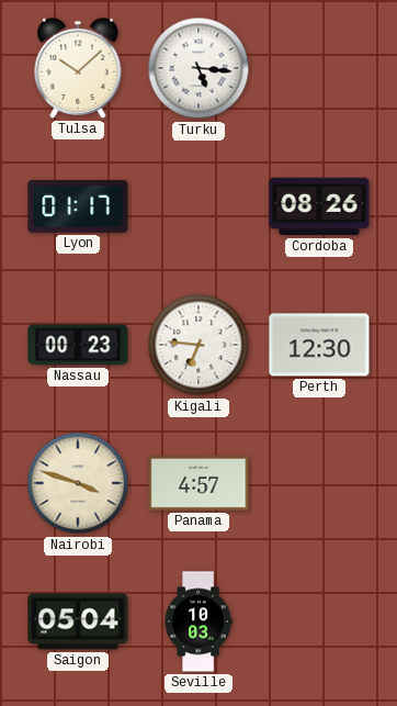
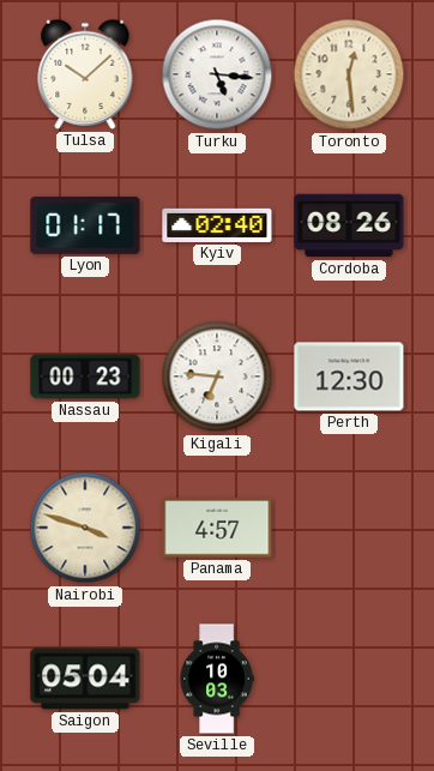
Toronto: none -> 12:29 (349, 74)
Kyiv: none -> 02:40 (217, 225)
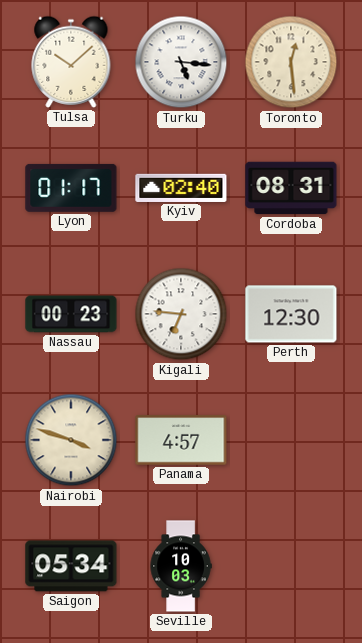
Cordoba: 08:26 -> 08:31 (291, 188)
Saigon: 05:04 -> 05:34 (71, 566)
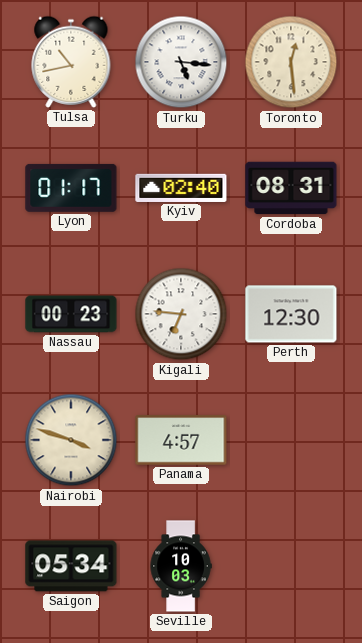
Tulsa: 10:08 -> 10:43 (71, 62)
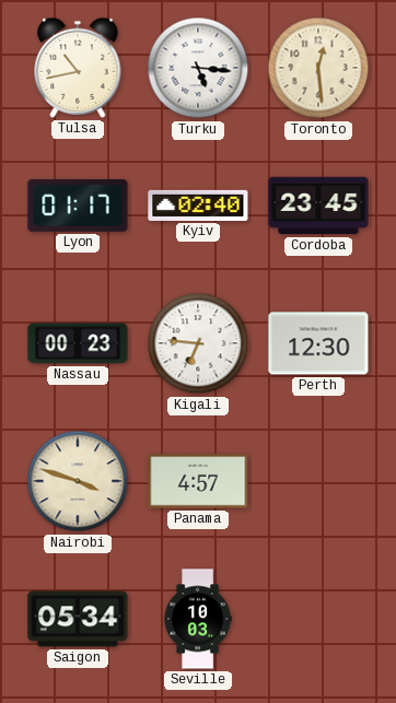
Cordoba: 08:31 -> 23:45 (318, 206)
